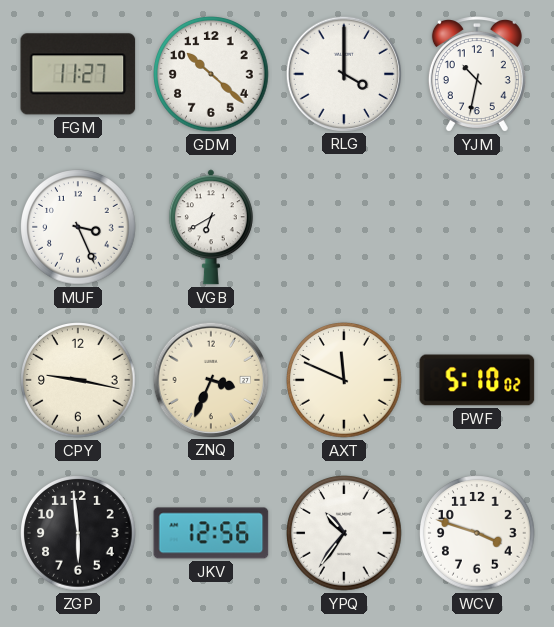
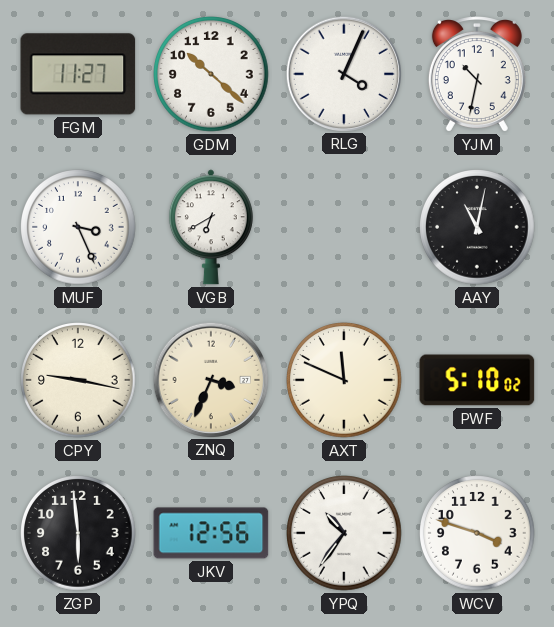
RLG: 4:00 -> 4:04 (343, 73)
AAY: none -> 11:02 (477, 227)
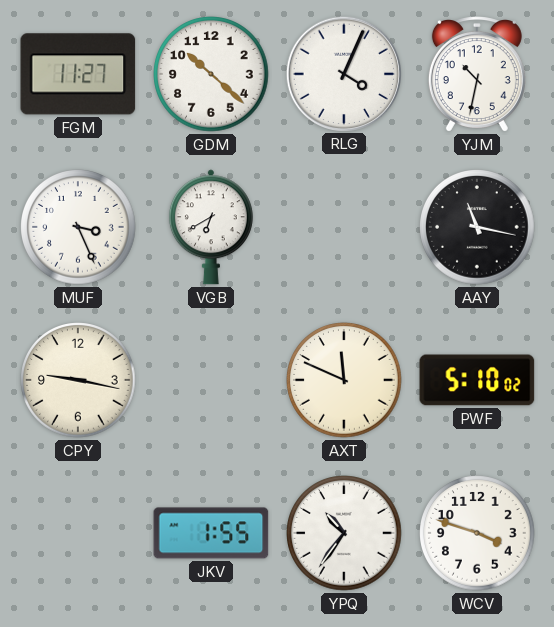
AAY: 11:02 -> 11:17 (477, 227)
ZNQ: 3:34 -> none (210, 379)
ZGP: 5:59 -> none (78, 533)
JKV: 12:56 -> 1:55 (211, 533)
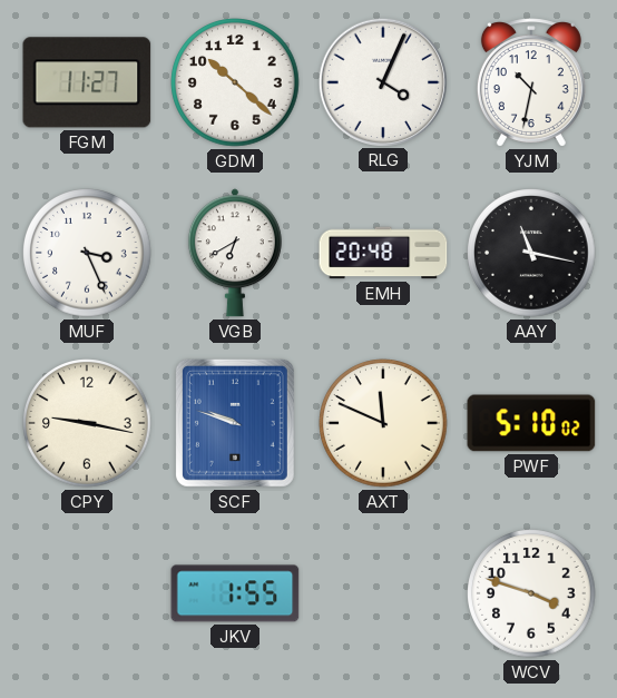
EMH: none -> 20:48 (383, 253)
SCF: none -> 9:48 (235, 423)
YPQ: 10:36 -> none (344, 533)
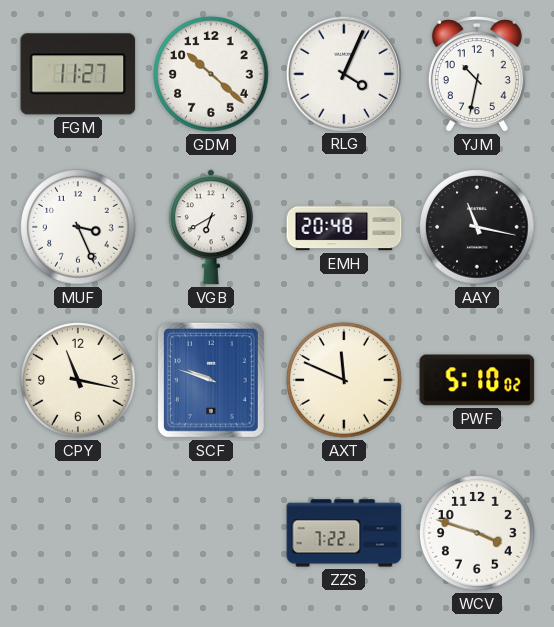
CPY: 9:17 -> 11:17 (78, 380)
JKV: 1:55 -> none (235, 593)
ZZS: none -> 7:22 (344, 533)
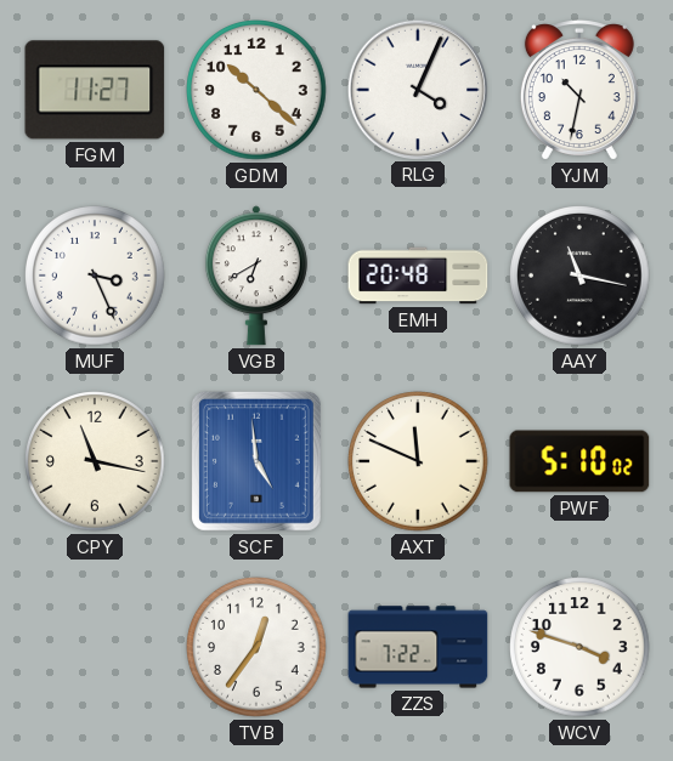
SCF: 9:48 -> 4:59 (256, 461)
TVB: none -> 12:36 (256, 647)
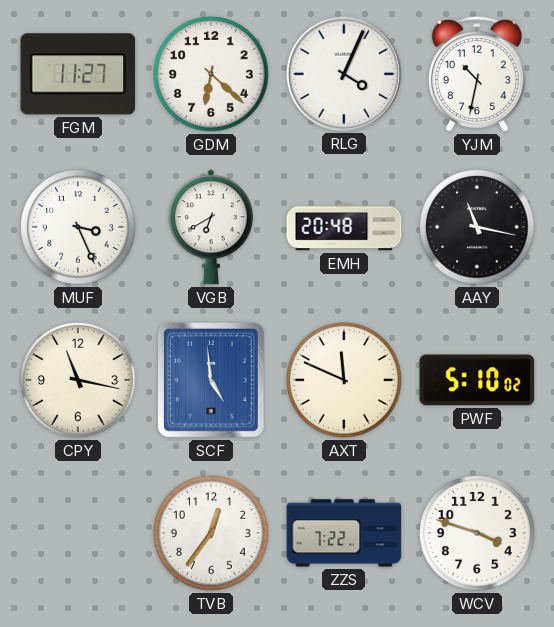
GDM: 10:22 -> 6:22 (211, 74)
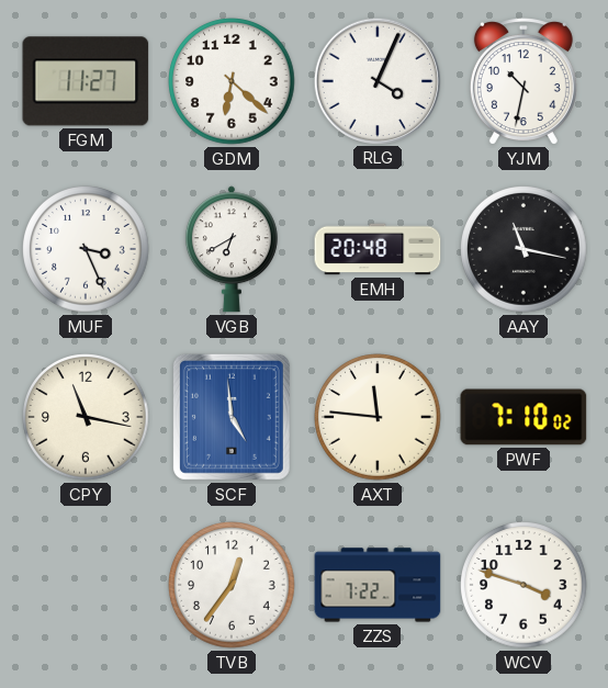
AXT: 11:49 -> 11:46 (378, 417)
PWF: 5:10 -> 7:10 (523, 417)
